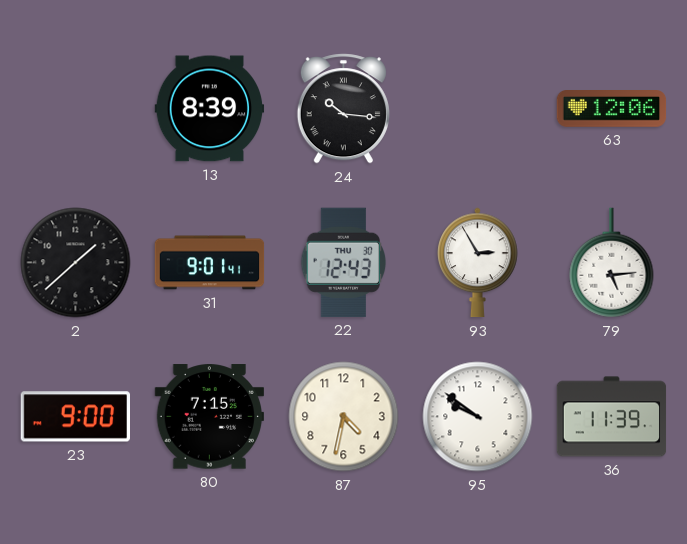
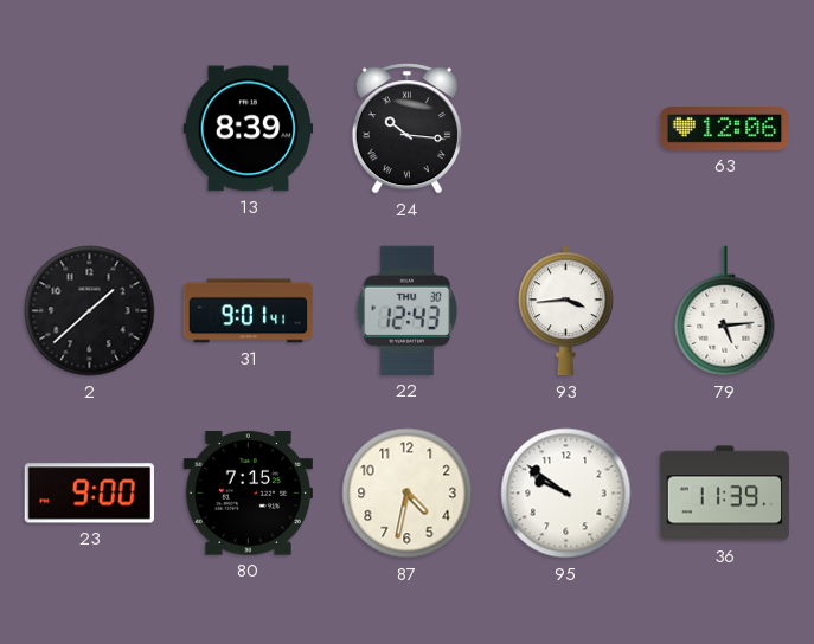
93: 2:55 -> 3:44 (566, 311)
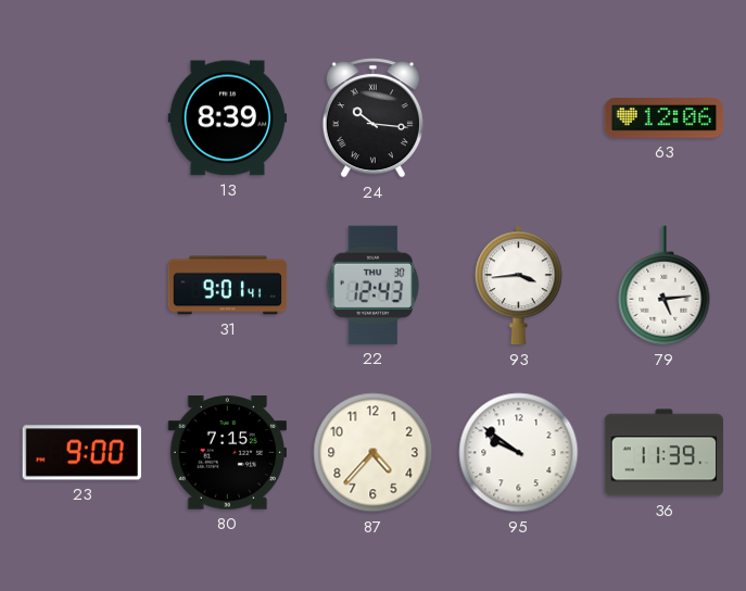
2: 1:38 -> none (90, 311)
87: 4:32 -> 4:37 (374, 453)
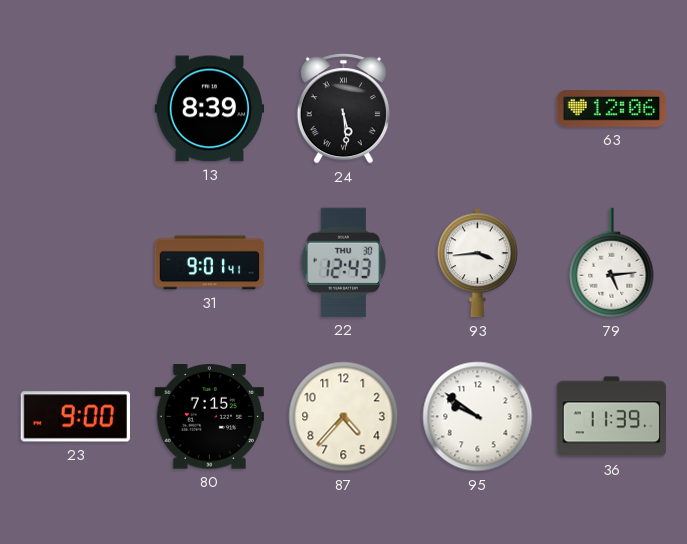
24: 10:16 -> 5:29 (343, 109)
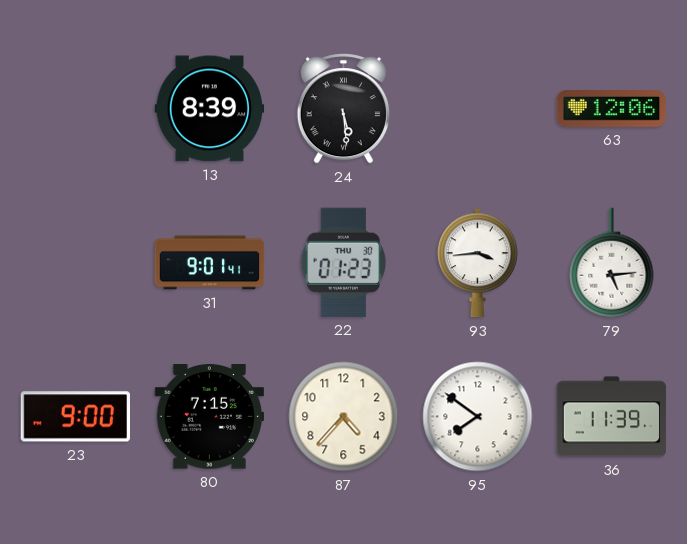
22: 12:43 -> 01:23 (344, 262)
95: 9:51 -> 7:51 (478, 417)
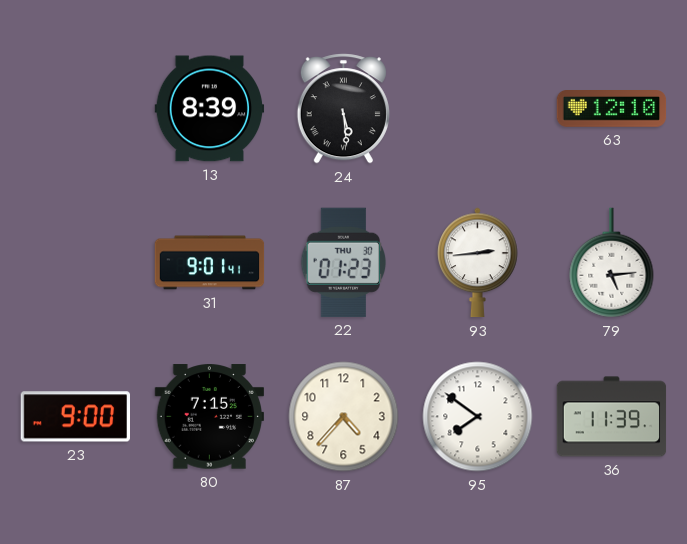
63: 12:06 -> 12:10 (612, 109)
93: 3:44 -> 2:44 (478, 263)
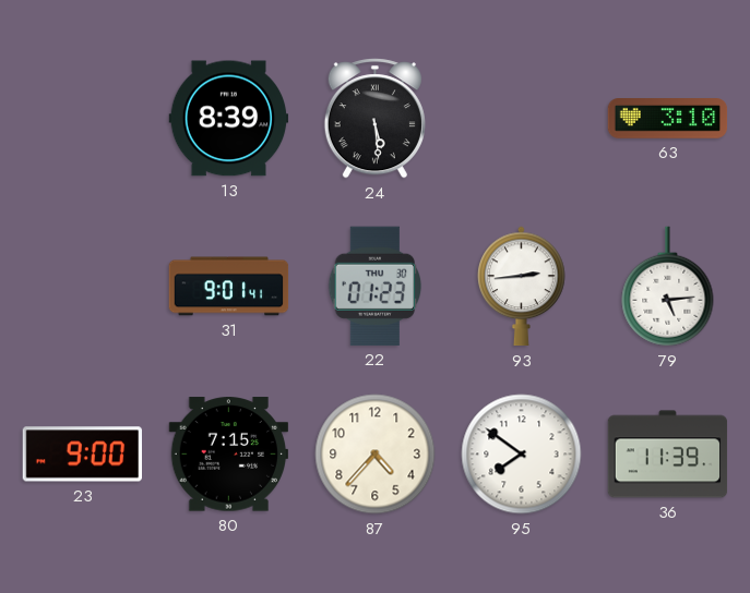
63: 12:10 -> 3:10 (668, 119)
